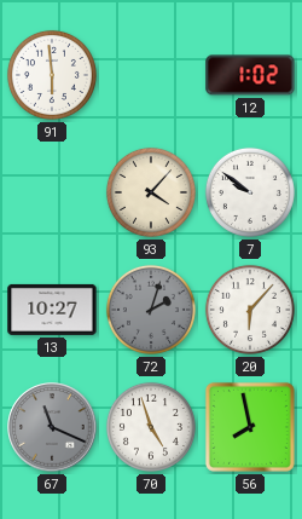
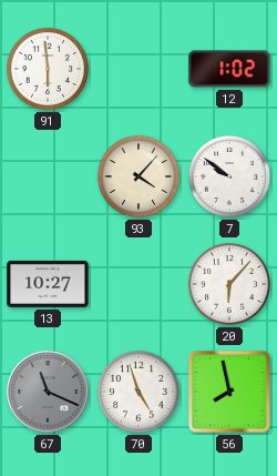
72: 2:03 -> none (151, 310)
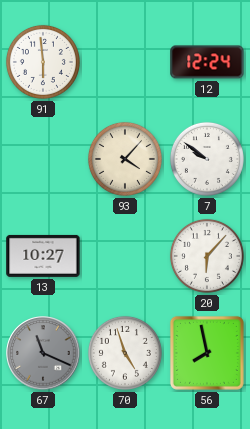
12: 1:02 -> 12:24 (207, 62)
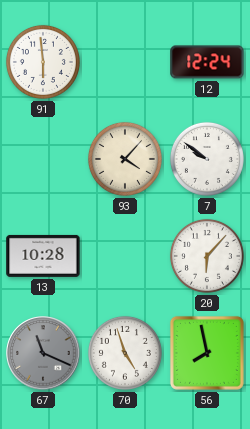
13: 10:27 -> 10:28 (43, 256)
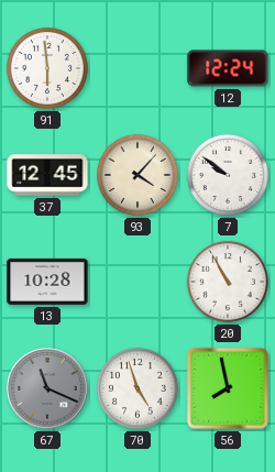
37: none -> 12:45 (47, 175)
20: 6:07 -> 10:55 (228, 282)
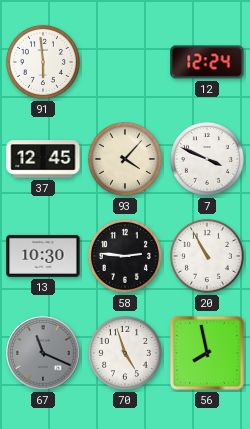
7: 9:51 -> 3:49 (207, 159)
13: 10:28 -> 10:30 (43, 256)
58: none -> 2:46 (125, 256)
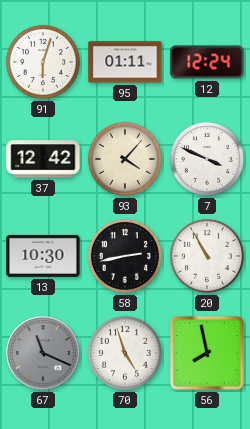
91: 5:59 -> 6:03 (43, 62)
95: none -> 01:11 (125, 62)
37: 12:45 -> 12:42 (43, 159)
58: 2:46 -> 2:43 (125, 256)
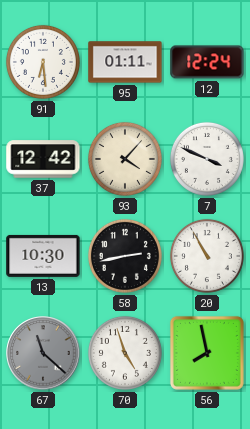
91: 6:03 -> 6:29 (43, 62)
67: 11:19 -> 11:22 (43, 353)
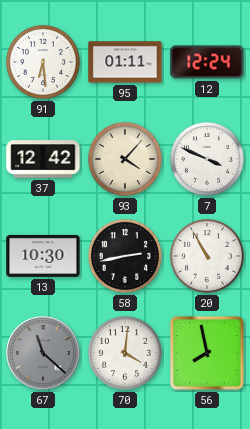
70: 4:57 -> 4:01 (125, 353)
